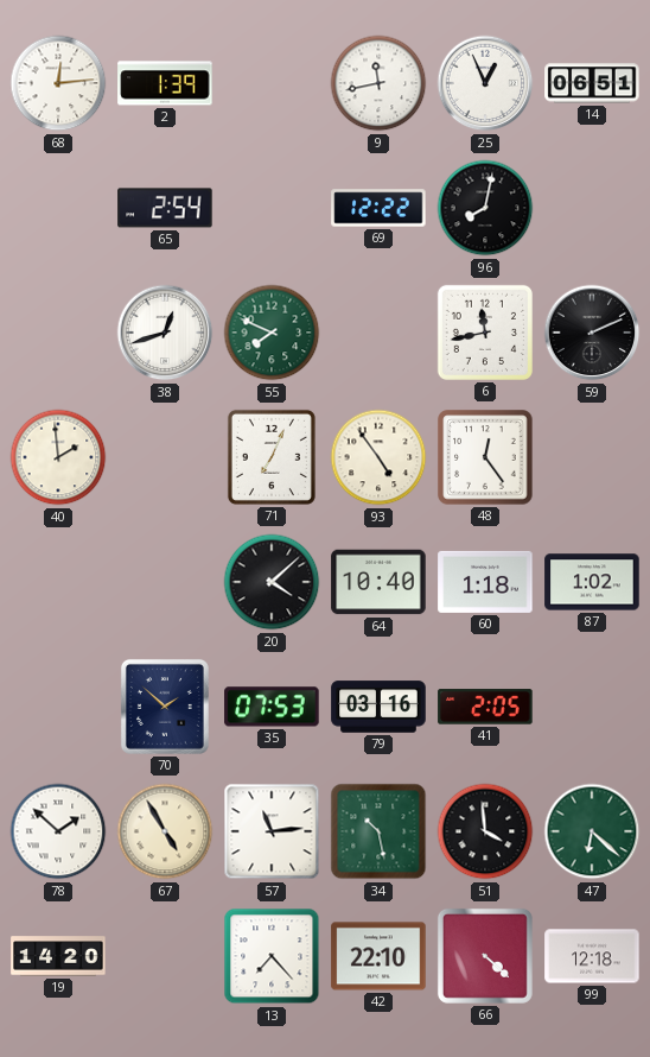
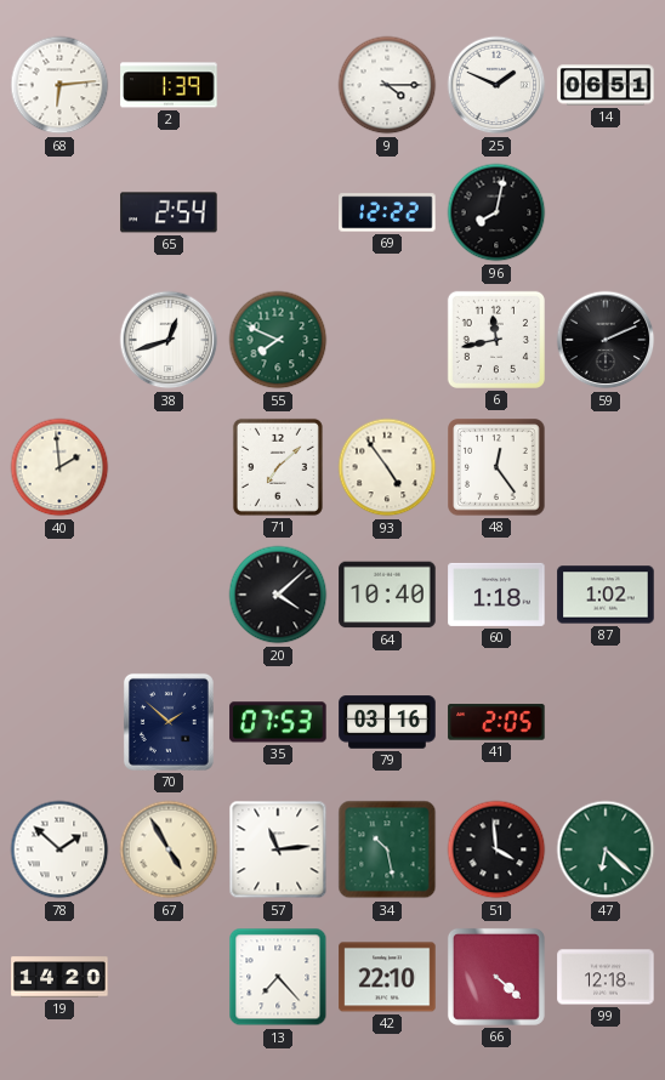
68: 12:14 -> 6:14 (59, 85)
9: 11:43 -> 4:15 (387, 85)
25: 12:56 -> 1:49 (496, 85)
71: 7:04 -> 7:08 (278, 467)
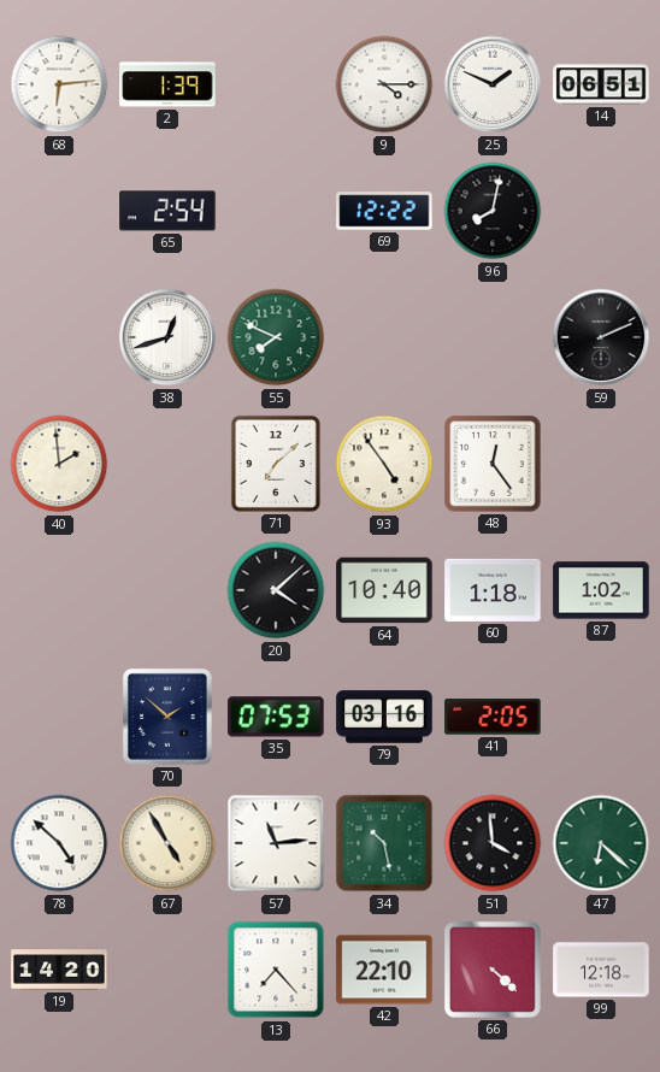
6: 11:43 -> none (496, 340)
78: 1:52 -> 4:52 (59, 843)
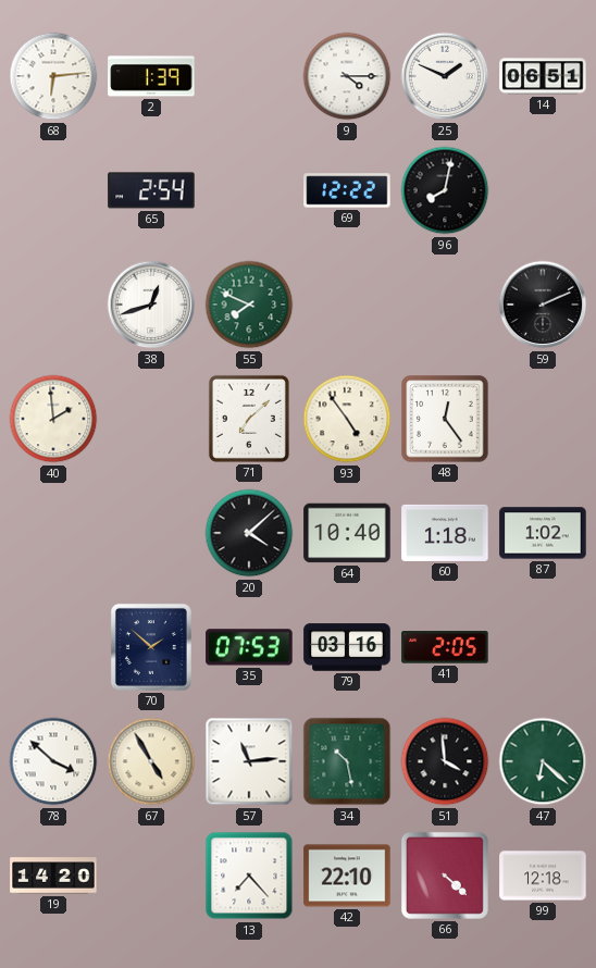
78: 4:52 -> 3:52 (53, 761)
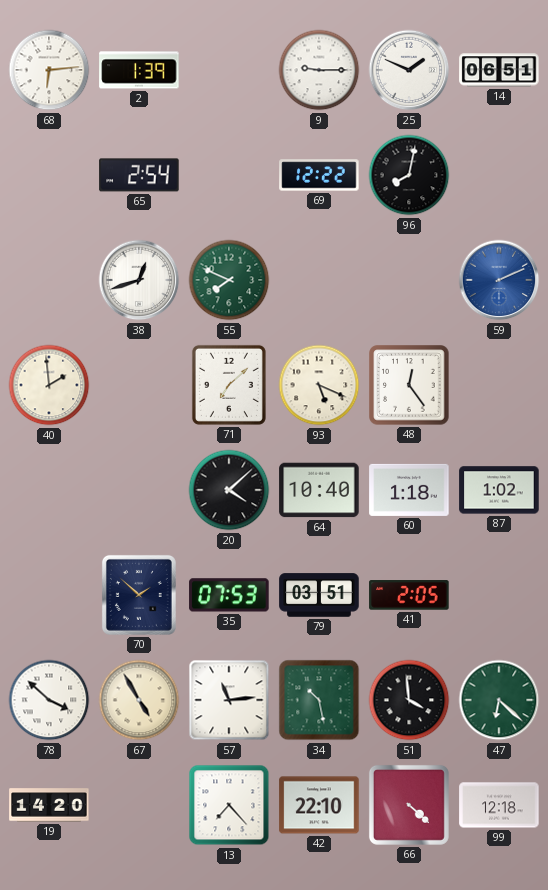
9: 4:15 -> 9:15 (319, 70)
59 dial: black -> blue (499, 280)
93: 4:54 -> 5:19 (319, 385)
79: 03:16 -> 03:51 (319, 595)
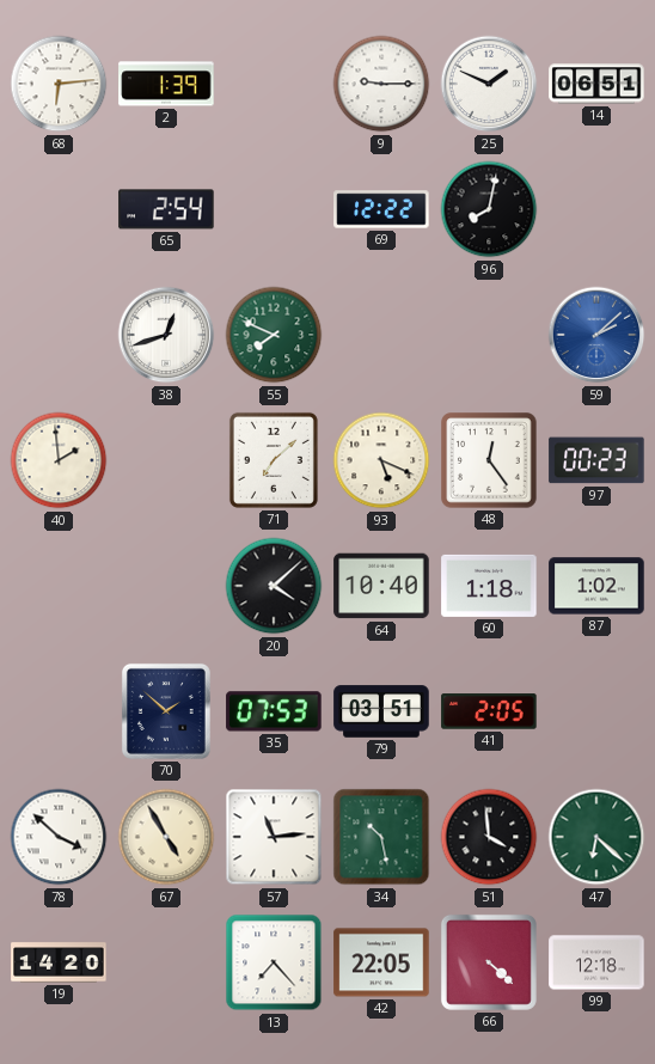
59: 2:11 -> 2:08 (596, 335)
97: none -> 00:23 (596, 460)
42: 22:10 -> 22:05 (381, 962)
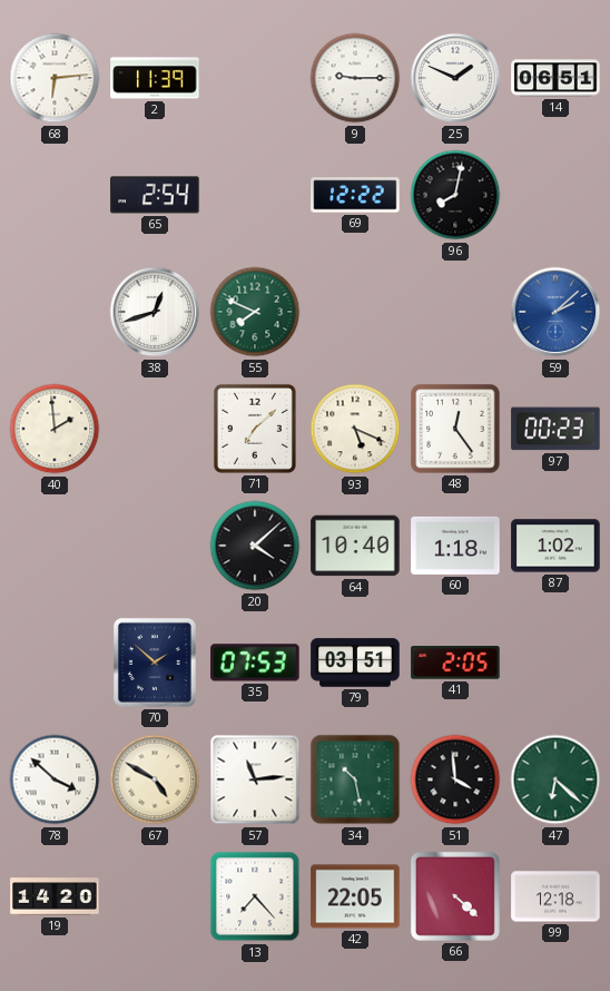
2: 1:39 -> 11:39 (155, 78)
67: 4:55 -> 4:50 (155, 779)
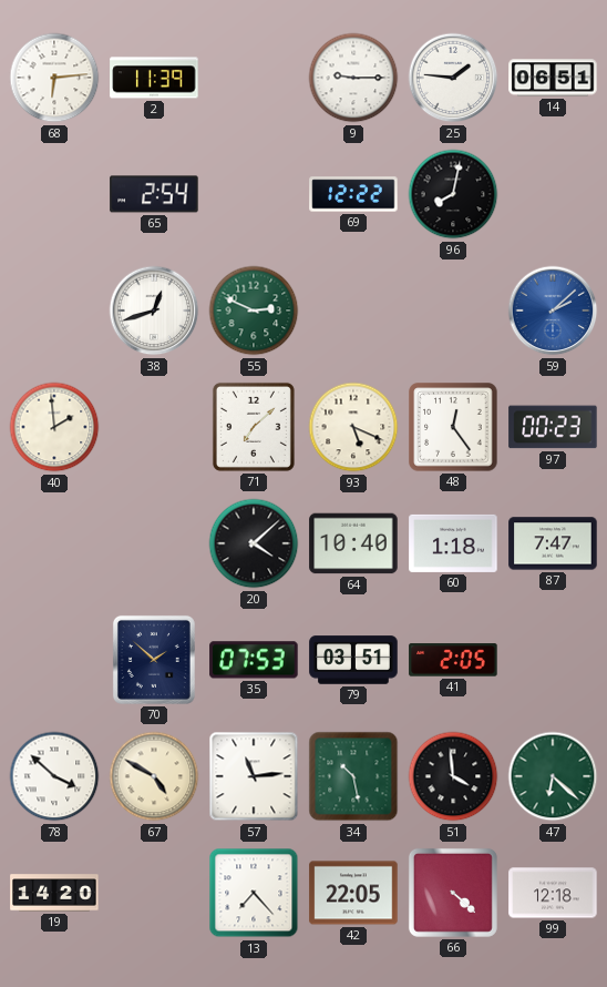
25: 1:49 -> 1:46 (453, 78)
55: 7:49 -> 2:49 (254, 311)
87: 1:02 -> 7:47 (553, 543)
